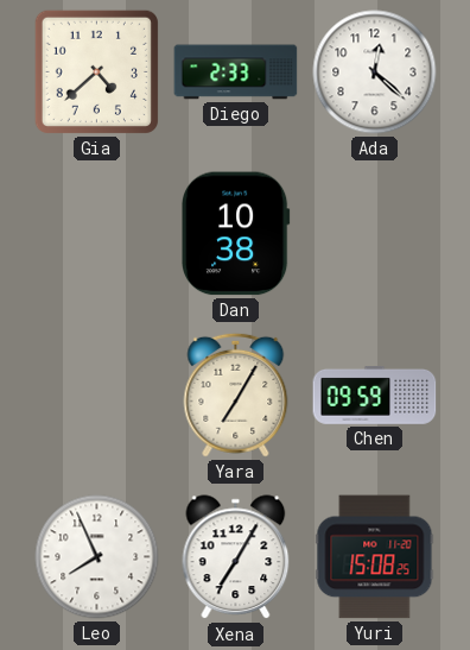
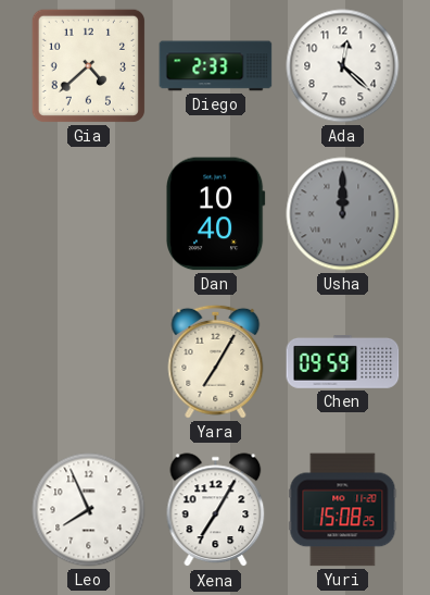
Dan: 10:38 -> 10:40 (216, 214)
Usha: none -> 12:00 (343, 214)
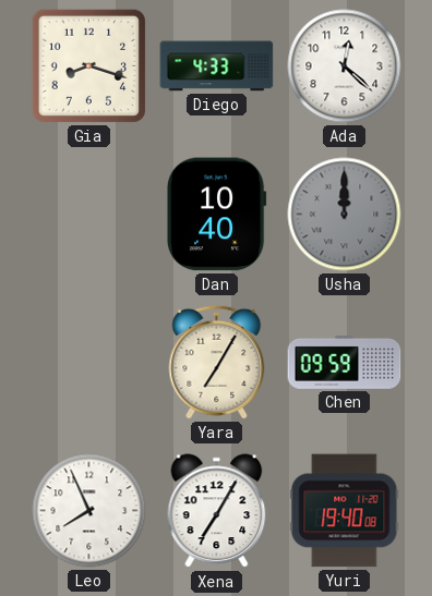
Gia: 4:38 -> 8:18 (88, 65)
Diego: 2:33 -> 4:33 (217, 66)
Yuri: 15:08 -> 19:40 (345, 511)
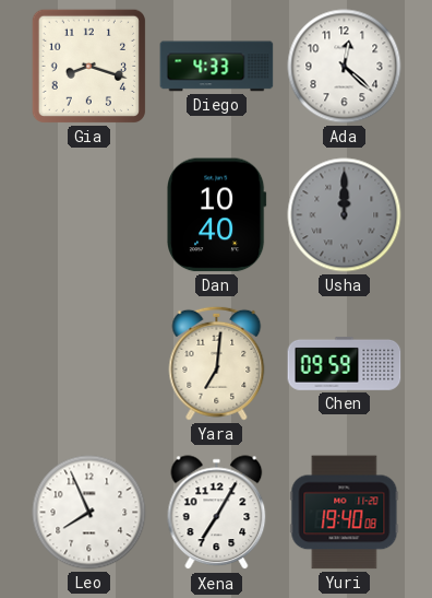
Yara: 7:05 -> 7:01 (217, 363)
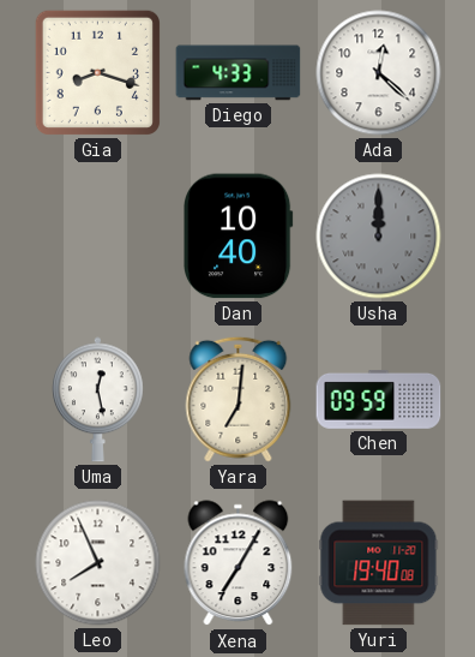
Uma: none -> 12:28 (98, 400)
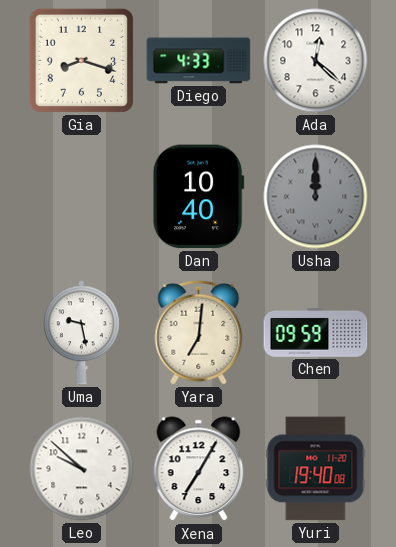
Uma: 12:28 -> 9:28 (82, 333)
Leo: 7:56 -> 9:52 (82, 469)
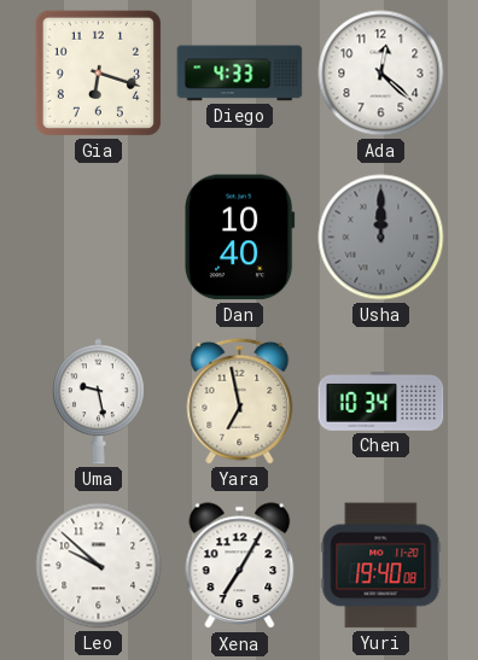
Gia: 8:18 -> 6:18 (98, 72)
Yara: 7:01 -> 6:58 (240, 401)
Chen: 09:59 -> 10:34 (381, 401)
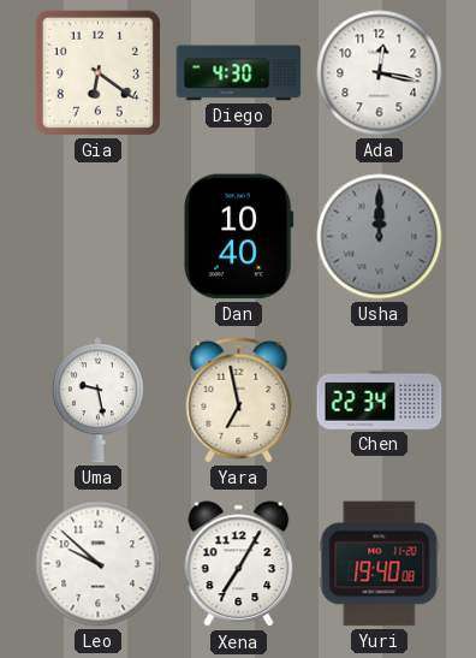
Gia: 6:18 -> 6:21 (97, 72)
Diego: 4:33 -> 4:30 (239, 73)
Ada: 12:22 -> 12:17 (380, 73)
Chen: 10:34 -> 22:34 (380, 399)
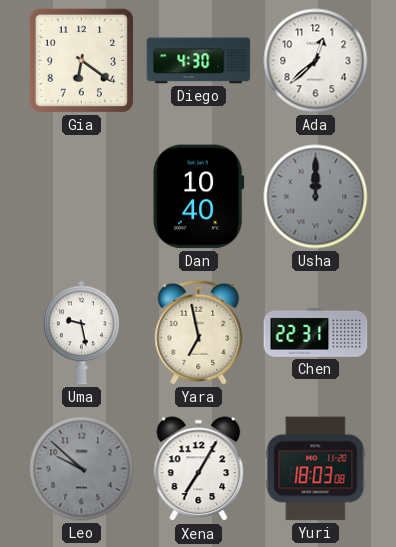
Ada: 12:17 -> 12:38 (316, 61)
Chen: 22:34 -> 22:31 (316, 332)
Leo dial: white -> grey (82, 469)
Yuri: 19:40 -> 18:03 (316, 469)
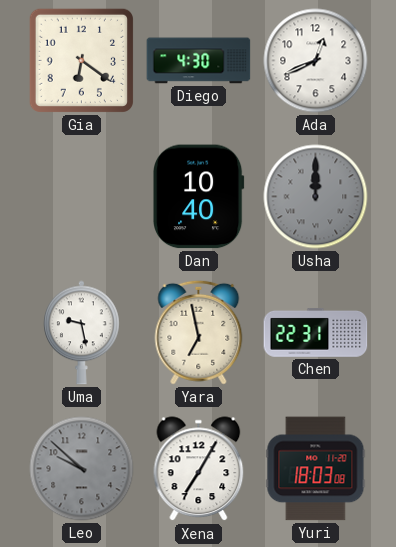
Ada: 12:38 -> 12:41 (316, 61)
